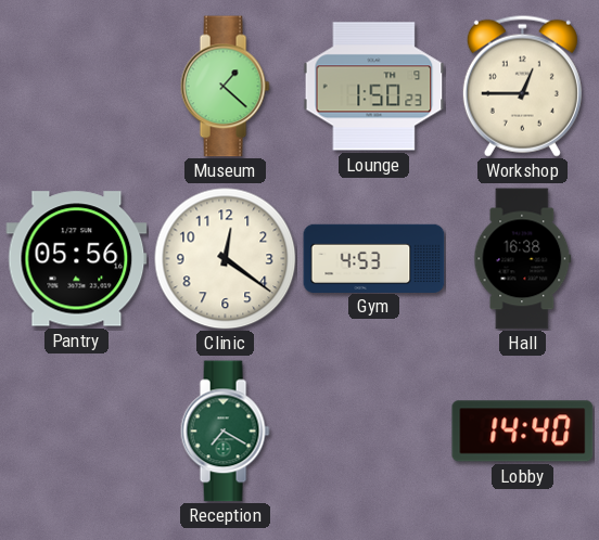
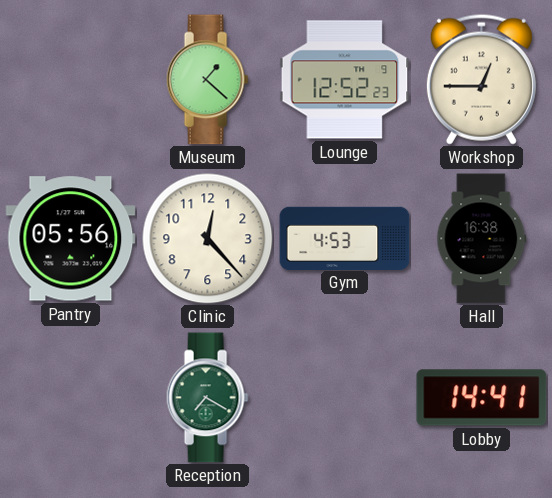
Lounge: 1:50 -> 12:52 (345, 80)
Clinic: 12:21 -> 12:23 (208, 239)
Lobby: 14:40 -> 14:41 (482, 398)
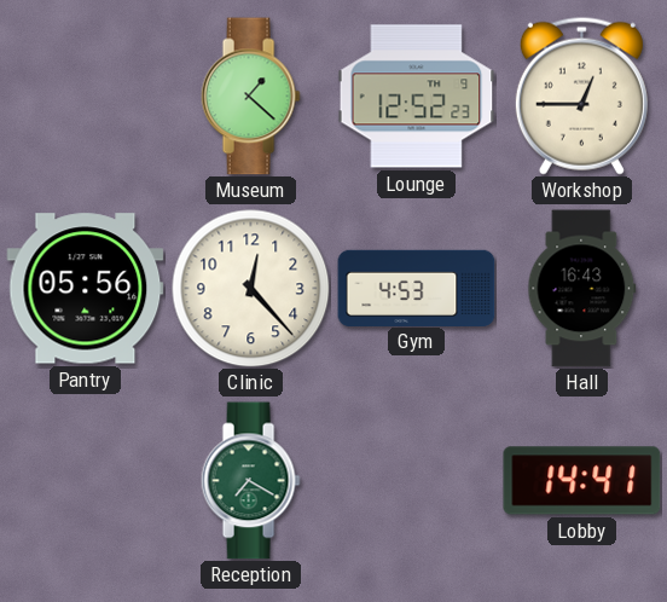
Hall: 16:38 -> 16:43 (582, 289)
